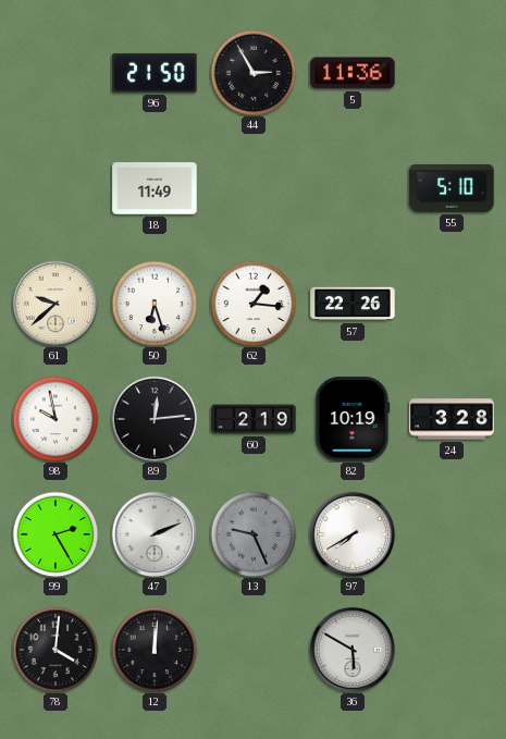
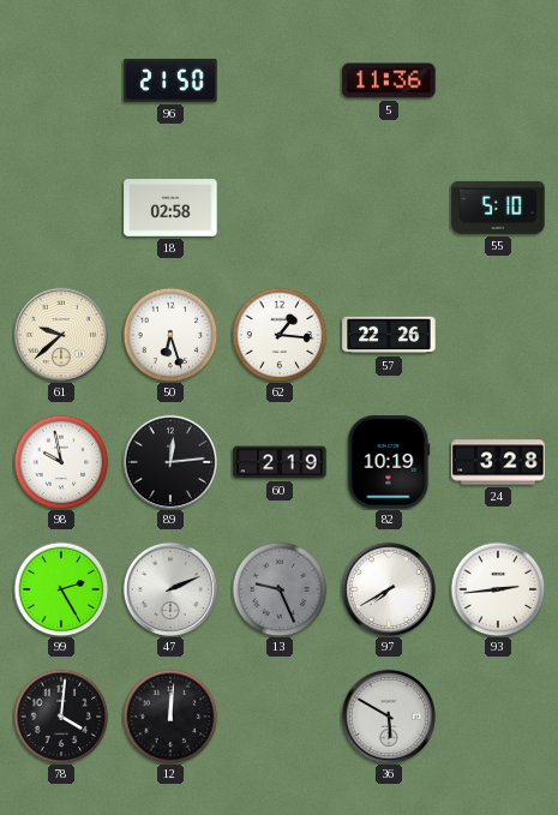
44: 2:55 -> none (254, 73)
18: 11:49 -> 02:58 (170, 208)
93: none -> 2:44 (498, 589)
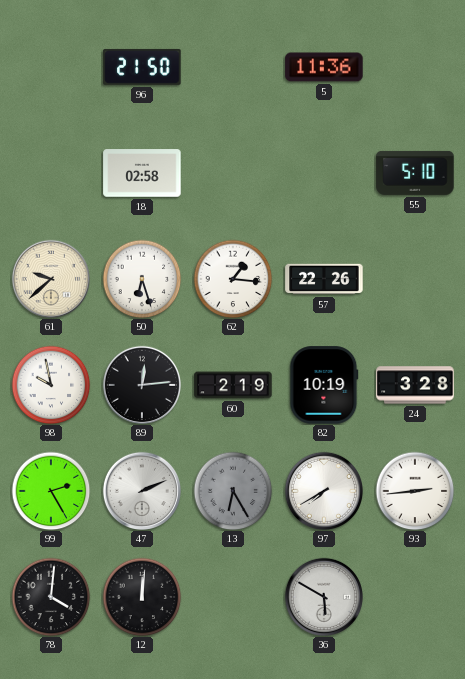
13: 9:26 -> 6:25 (233, 491)
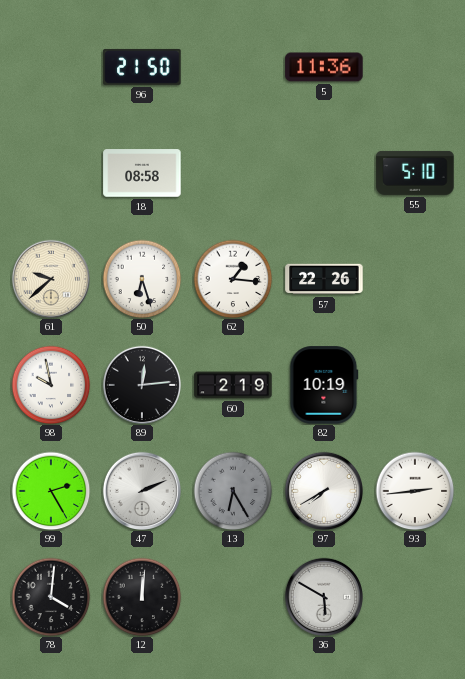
18: 02:58 -> 08:58 (142, 173)
24: 3:28 -> none (415, 385)
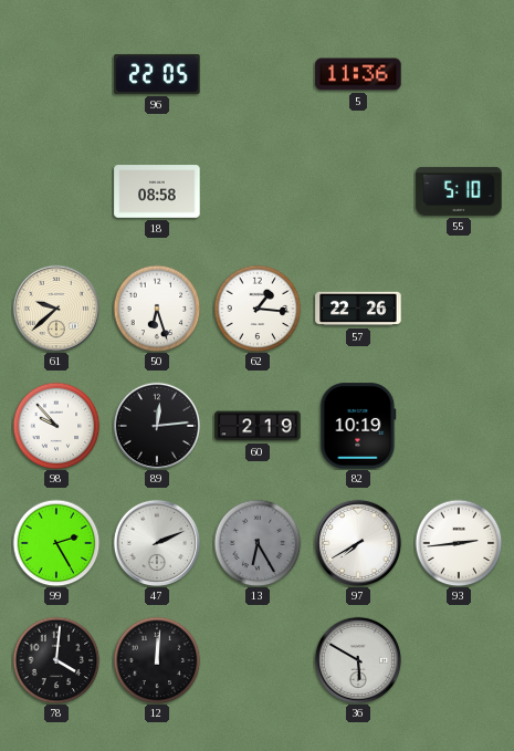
96: 21:50 -> 22:05 (157, 74)
98: 9:58 -> 9:53 (56, 426)
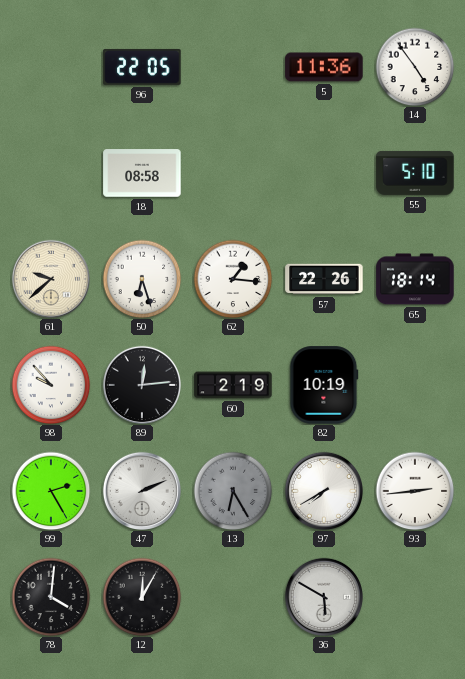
14: none -> 4:54 (415, 67)
65: none -> 18:14 (415, 279)
12: 12:01 -> 12:05 (142, 597)
